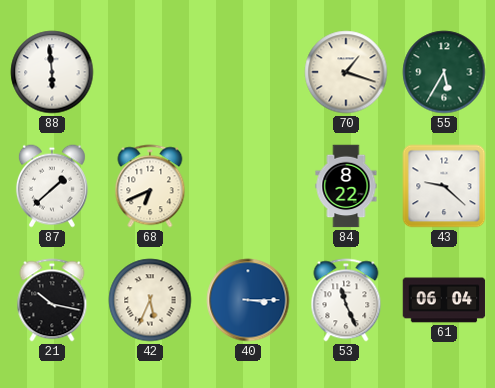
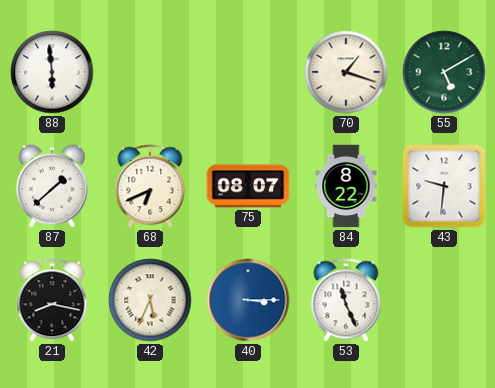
55: 5:35 -> 5:10 (444, 72)
75: none -> 08:07 (248, 186)
43: 9:22 -> 9:31 (444, 186)
21: 10:17 -> 8:17 (52, 300)
61: 06:04 -> none (444, 300)
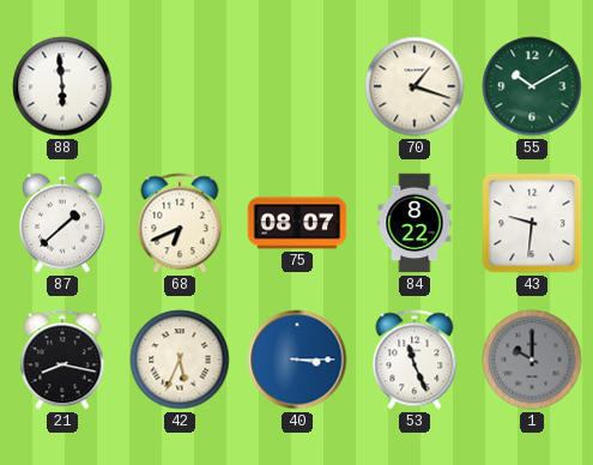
55: 5:10 -> 10:10 (532, 86)
1: none -> 10:00 (532, 360)
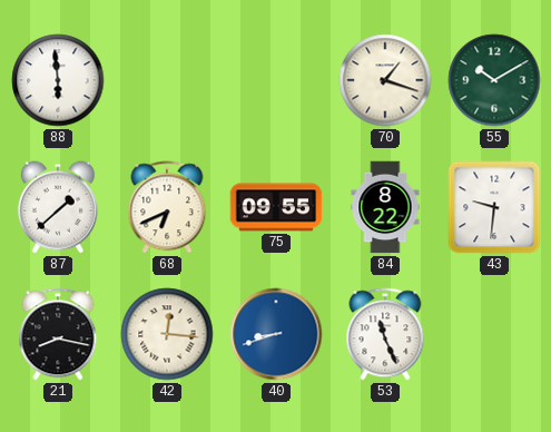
75: 08:07 -> 09:55 (276, 207)
42: 5:34 -> 12:16 (167, 334)
40: 3:15 -> 8:42 (276, 334)
1: 10:00 -> none (532, 360)
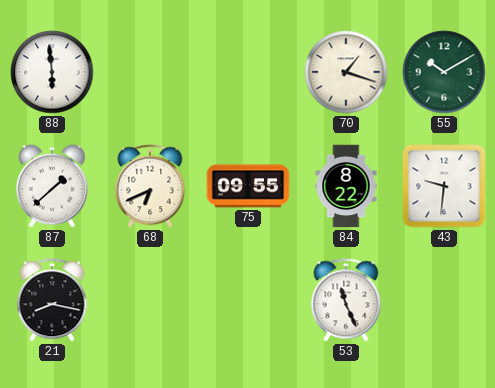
42: 12:16 -> none (167, 334)
40: 8:42 -> none (276, 334)
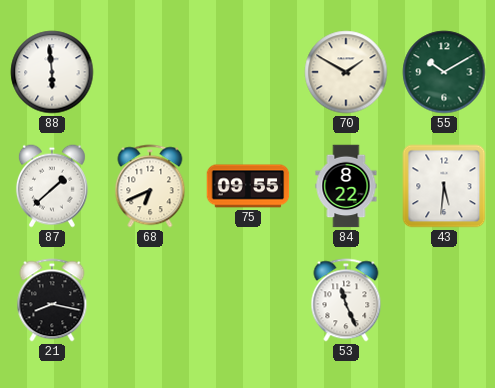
70: 1:18 -> 1:50 (346, 72)
43: 9:31 -> 5:31 (444, 186)
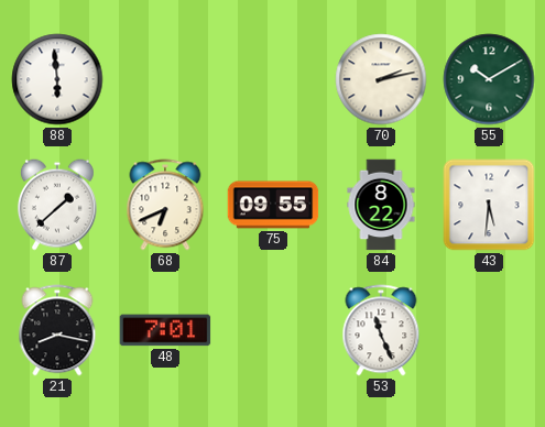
70: 1:50 -> 2:13 (381, 79)
48: none -> 7:01 (165, 330)
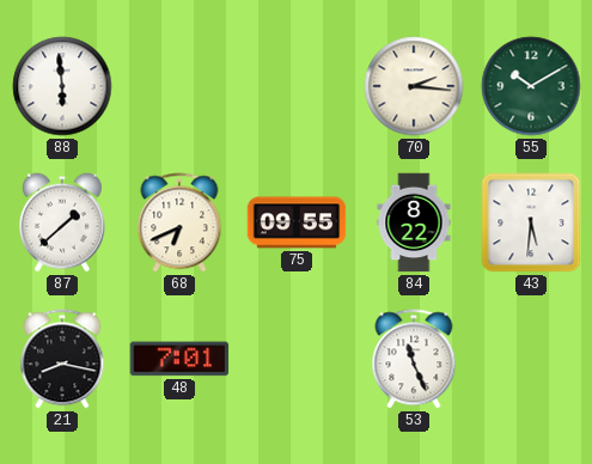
70: 2:13 -> 2:16 (414, 86)
